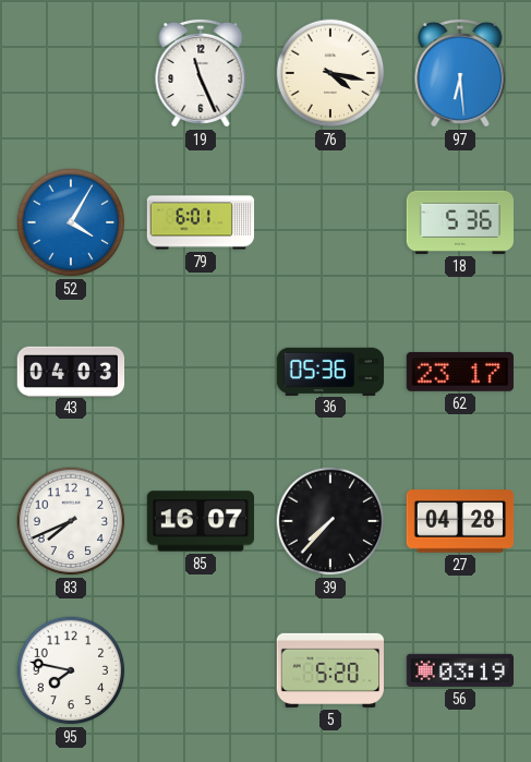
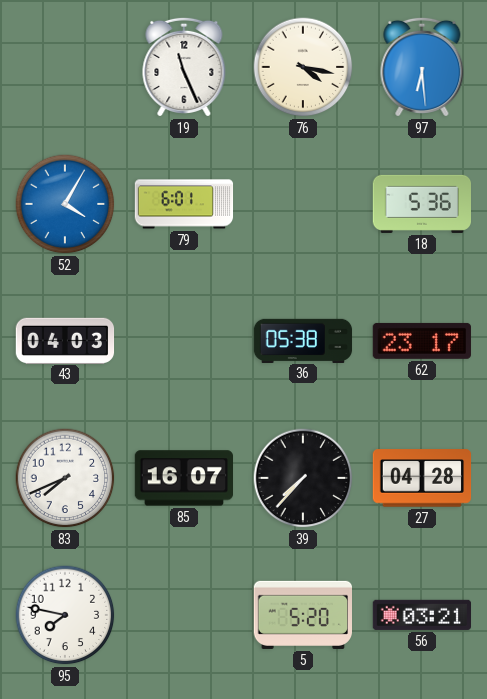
36: 05:36 -> 05:38 (303, 340)
56: 03:19 -> 03:21 (421, 615)
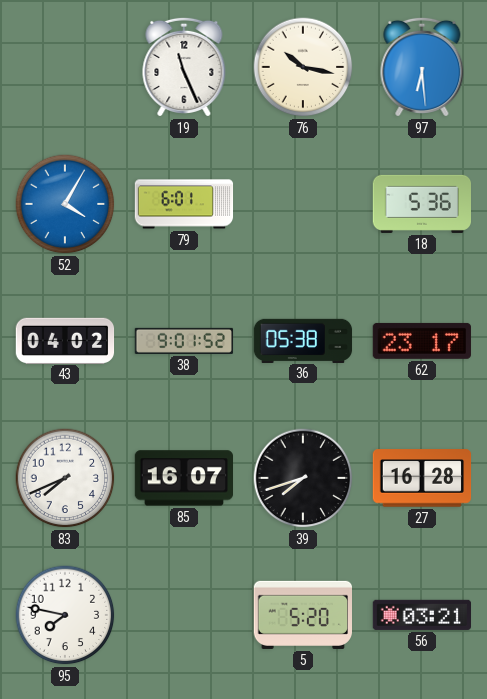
76: 4:17 -> 10:17 (303, 67)
43: 04:03 -> 04:02 (65, 340)
38: none -> 9:01 (184, 341)
39: 7:37 -> 7:42 (303, 478)
27: 04:28 -> 16:28 (422, 478)
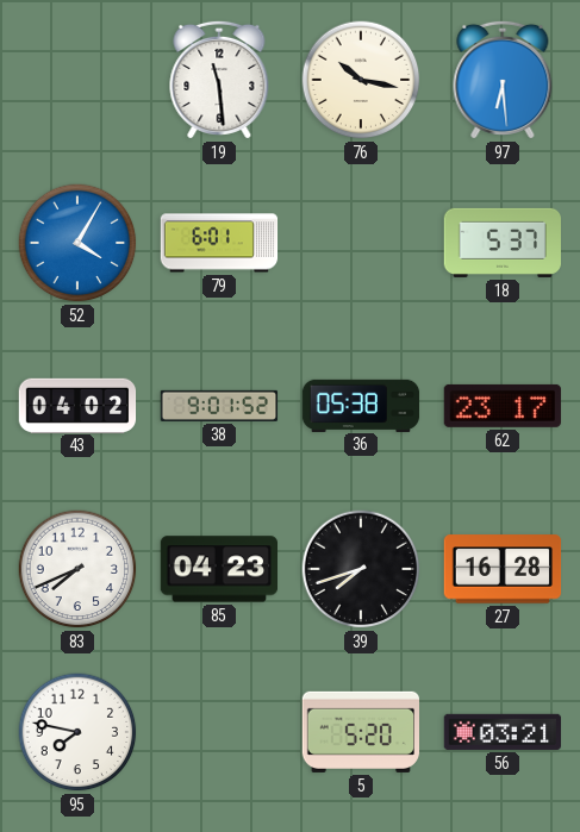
19: 11:26 -> 11:29 (219, 80)
18: 5:36 -> 5:37 (501, 243)
85: 16:07 -> 04:23 (218, 569)
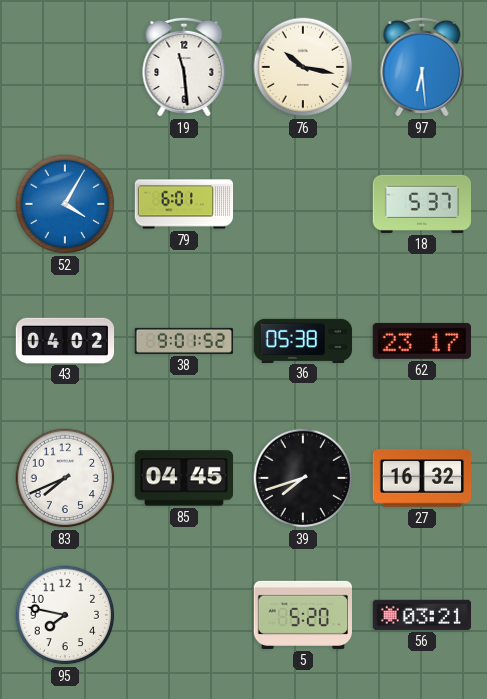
85: 04:23 -> 04:45 (183, 478)
27: 16:28 -> 16:32 (422, 478)
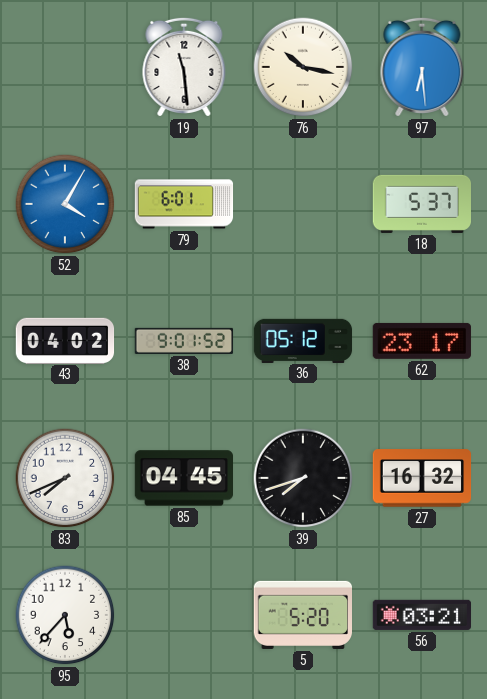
36: 05:38 -> 05:12 (303, 340)
95: 7:47 -> 5:37 (65, 615)
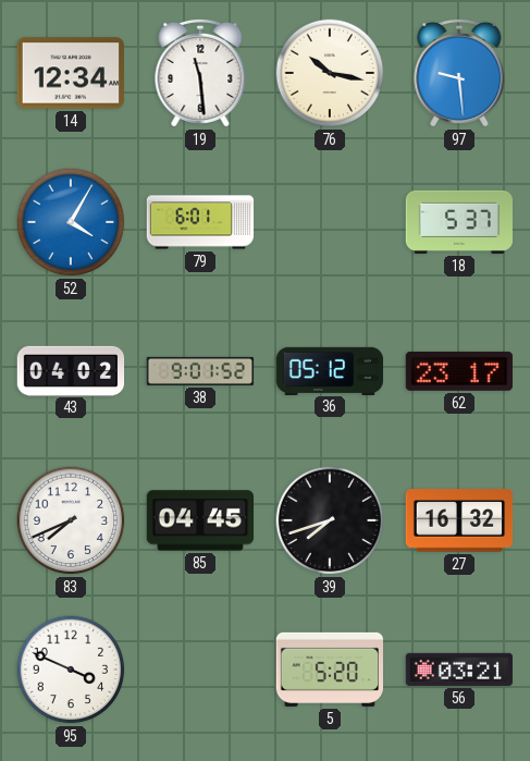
14: none -> 12:34 (70, 73)
97: 6:29 -> 9:29 (459, 73)
95: 5:37 -> 3:49 (71, 670)
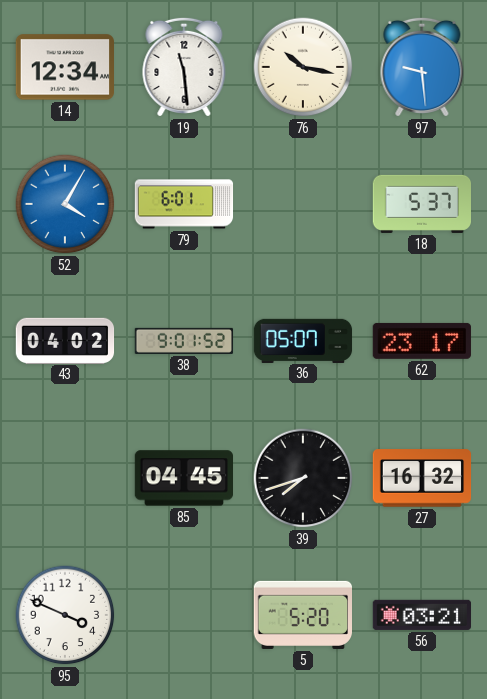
36: 05:12 -> 05:07 (303, 340)
83: 7:41 -> none (71, 520)
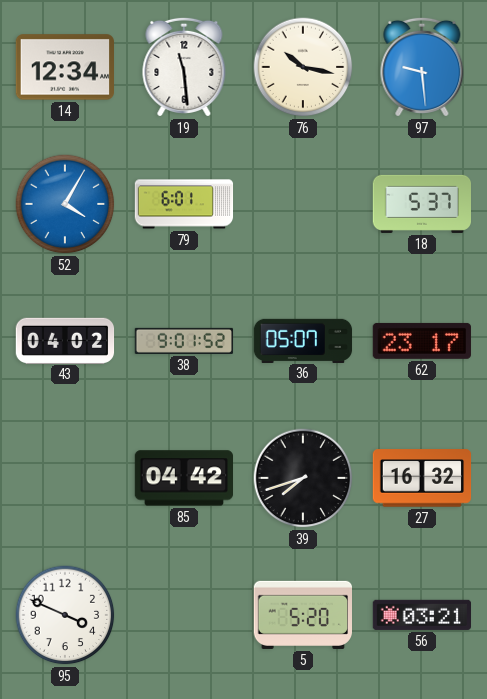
85: 04:45 -> 04:42 (183, 478)
